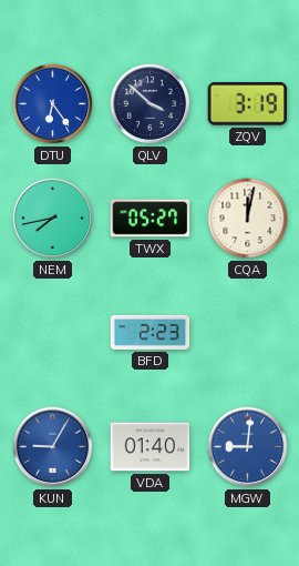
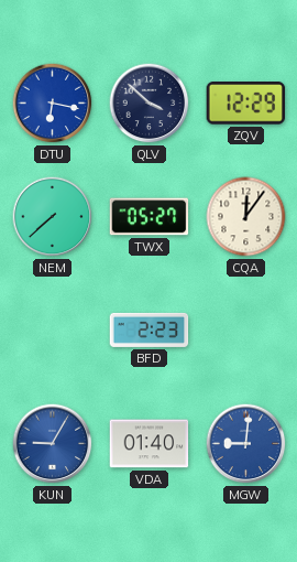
DTU: 6:24 -> 6:17 (53, 104)
ZQV: 3:19 -> 12:29 (246, 104)
NEM: 7:43 -> 7:38 (53, 217)
CQA: 12:02 -> 12:06 (246, 217)
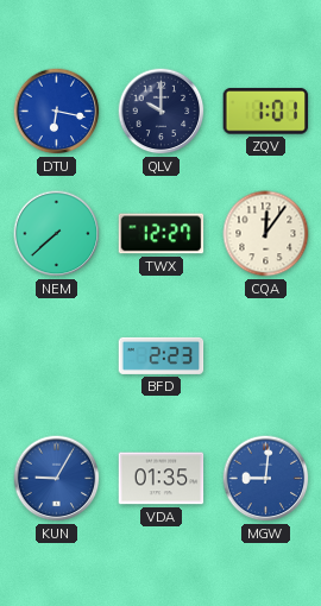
QLV: 3:52 -> 10:00 (162, 112)
ZQV: 12:29 -> 1:01 (266, 112)
TWX: 05:27 -> 12:27 (162, 234)
VDA: 01:40 -> 01:35 (162, 479)
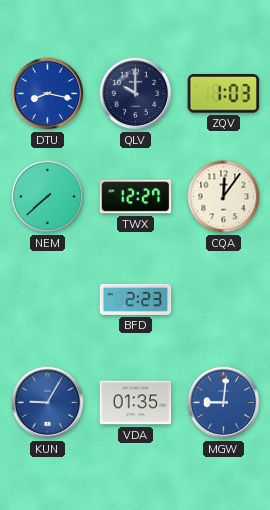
DTU: 6:17 -> 8:17 (48, 94)
ZQV: 1:01 -> 1:03 (224, 94)
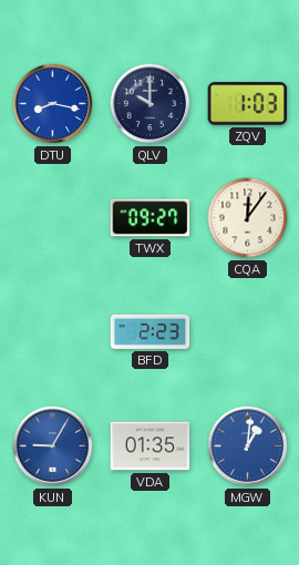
NEM: 7:38 -> none (48, 197)
TWX: 12:27 -> 09:27 (151, 218)
MGW: 9:01 -> 1:01 (248, 446)
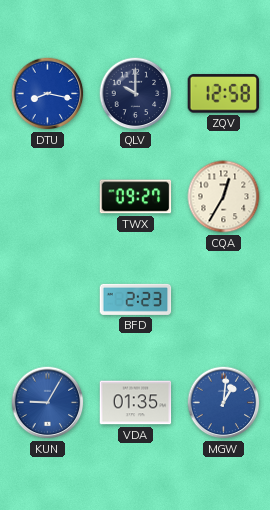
ZQV: 1:03 -> 12:58 (224, 94)
CQA: 12:06 -> 12:35 (224, 197)
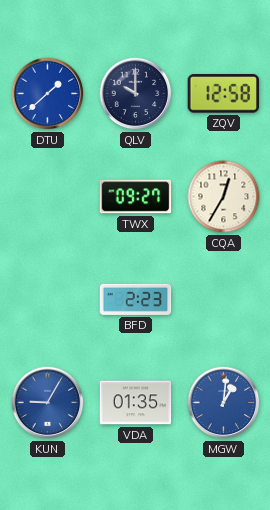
DTU: 8:17 -> 1:38 (48, 94)
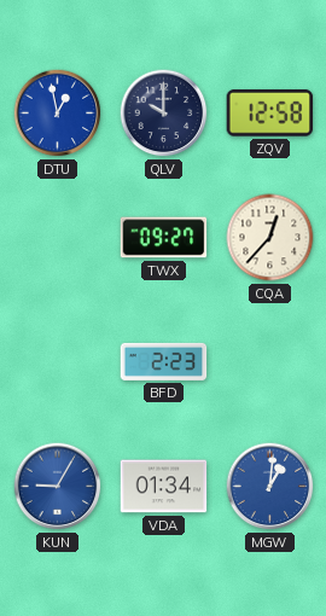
DTU: 1:38 -> 12:58 (58, 114)
CQA: 12:35 -> 12:37 (270, 238)
VDA: 01:35 -> 01:34 (164, 487)
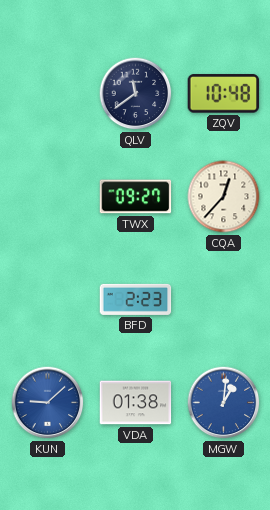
DTU: 12:58 -> none (58, 114)
QLV: 10:00 -> 11:39 (136, 94)
ZQV: 12:58 -> 10:48 (224, 94)
KUN: 9:05 -> 9:08 (48, 403)
VDA: 01:34 -> 01:38 (136, 403)
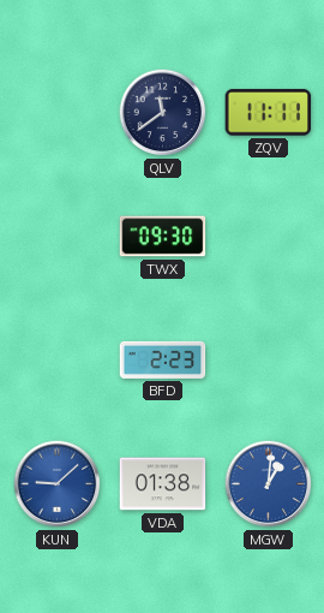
ZQV: 10:48 -> 11:11 (269, 113)
TWX: 09:27 -> 09:30 (163, 237)
CQA: 12:37 -> none (224, 197)
